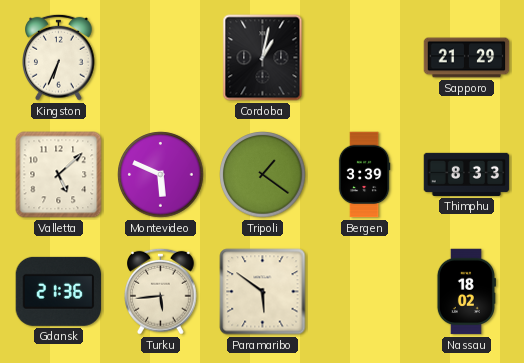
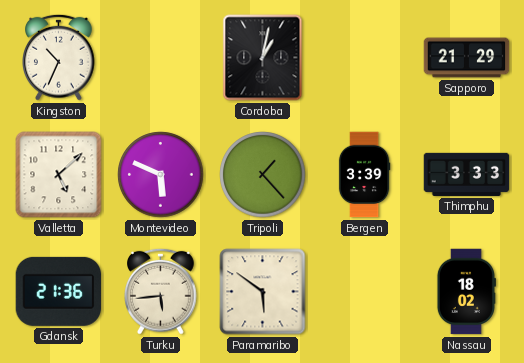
Kingston: 6:34 -> 10:34 (59, 57)
Tripoli: 1:21 -> 1:23 (263, 175)
Thimphu: 8:33 -> 3:33 (467, 174)
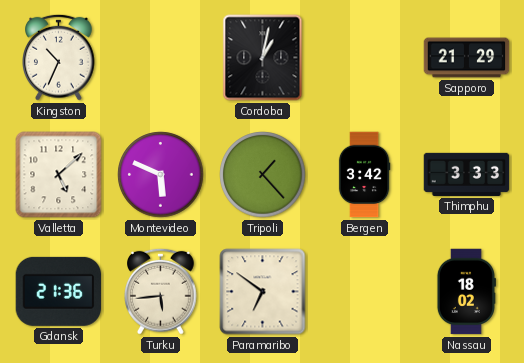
Bergen: 3:39 -> 3:42 (364, 175)
Paramaribo: 5:51 -> 6:51 (263, 292)
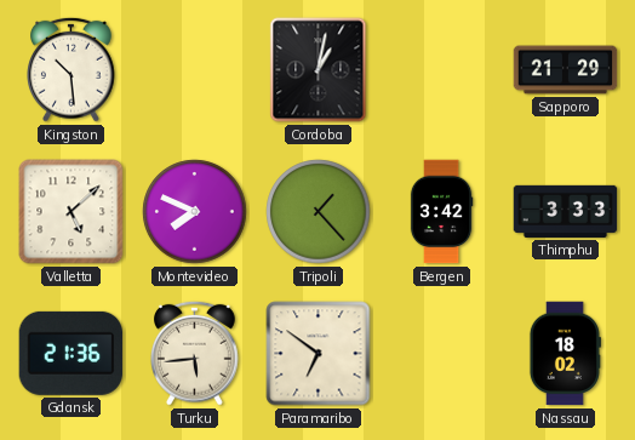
Kingston: 10:34 -> 10:29 (71, 69)
Montevideo: 5:49 -> 7:49 (195, 212)
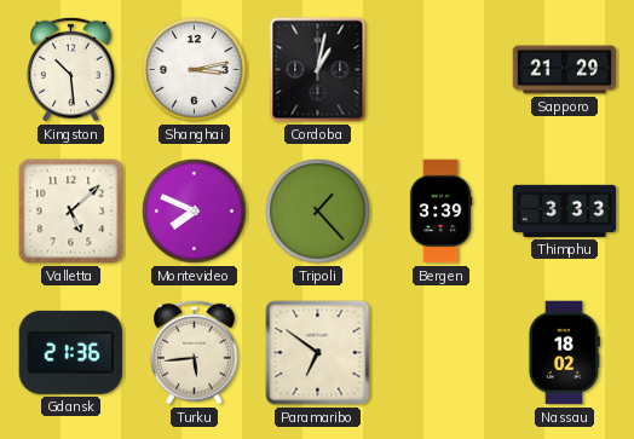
Shanghai: none -> 3:13 (195, 70)
Bergen: 3:42 -> 3:39 (440, 212)
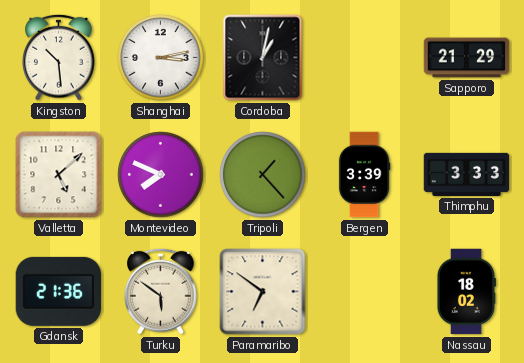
Turku: 5:44 -> 5:51 (161, 291)
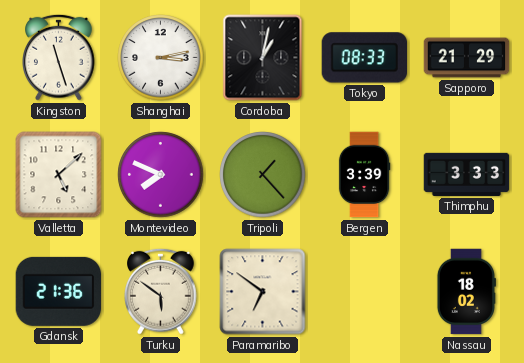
Kingston: 10:29 -> 11:27 (59, 57)
Tokyo: none -> 08:33 (365, 58)
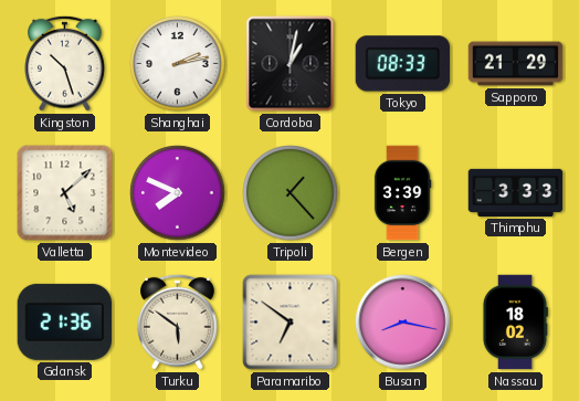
Kingston: 11:27 -> 10:27 (65, 63)
Shanghai: 3:13 -> 2:13 (178, 64)
Busan: none -> 8:17 (403, 323)
